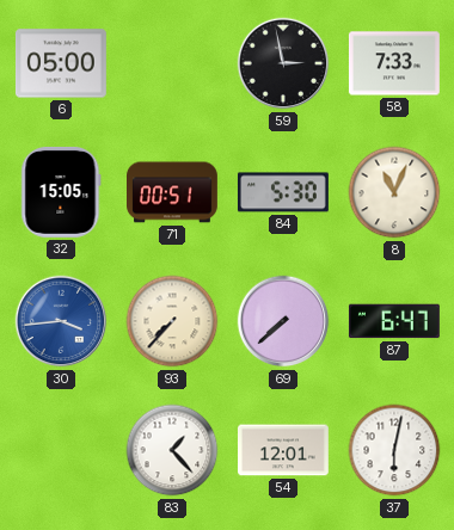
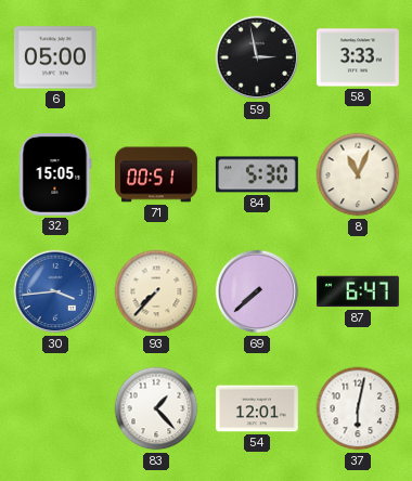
58: 7:33 -> 3:33 (358, 57)
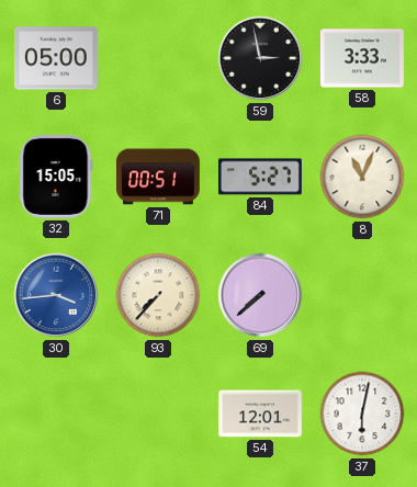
84: 5:30 -> 5:27 (260, 177)
87: 6:47 -> none (358, 291)
83: 1:23 -> none (156, 408)
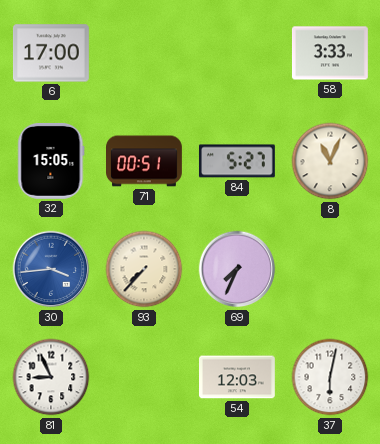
6: 05:00 -> 17:00 (51, 53)
59: 2:58 -> none (260, 58)
69: 7:38 -> 7:34 (237, 269)
81: none -> 8:56 (51, 377)
54: 12:01 -> 12:03 (238, 377)
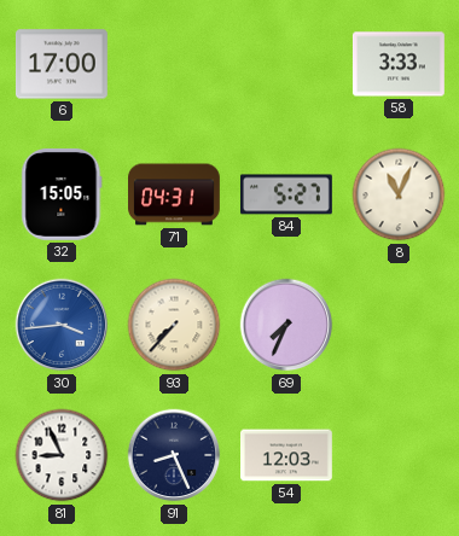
71: 00:51 -> 04:31 (175, 194)
91: none -> 8:26 (174, 455)
37: 6:02 -> none (330, 377)
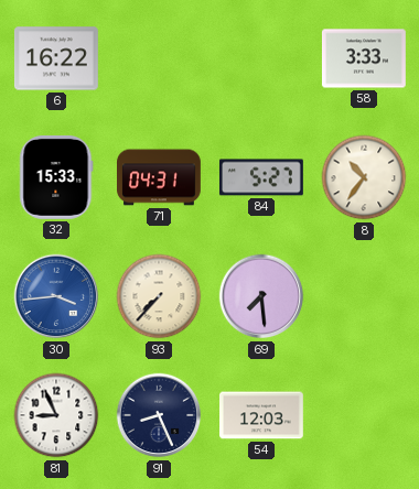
6: 17:00 -> 16:22 (56, 58)
32: 15:05 -> 15:33 (56, 177)
8: 11:04 -> 10:36 (364, 177)
69: 7:34 -> 7:29 (261, 296)
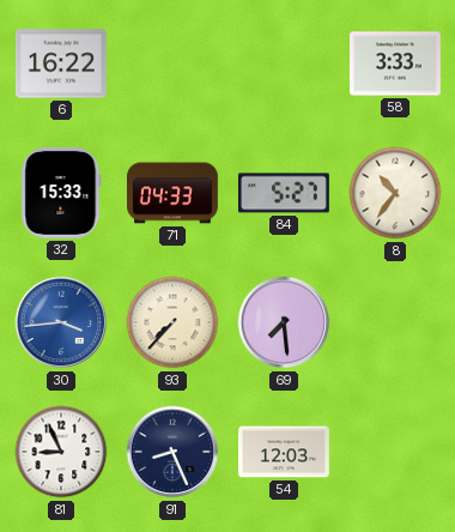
71: 04:31 -> 04:33 (174, 193)
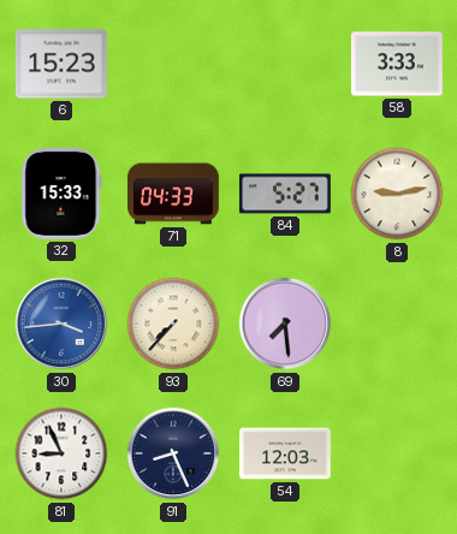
6: 16:22 -> 15:23 (61, 64)
8: 10:36 -> 9:13 (397, 194)
